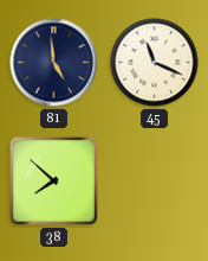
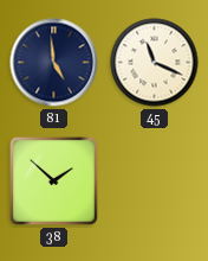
38: 7:52 -> 1:52 (53, 180)
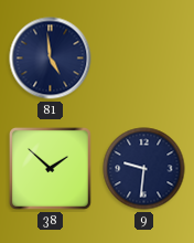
45: 11:19 -> none (155, 63)
9: none -> 9:31 (144, 169)
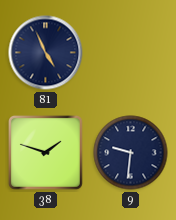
81: 4:59 -> 4:56 (46, 53)
38: 1:52 -> 1:48 (45, 152)
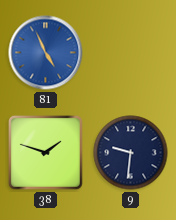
81 dial: navy -> blue (46, 53)
